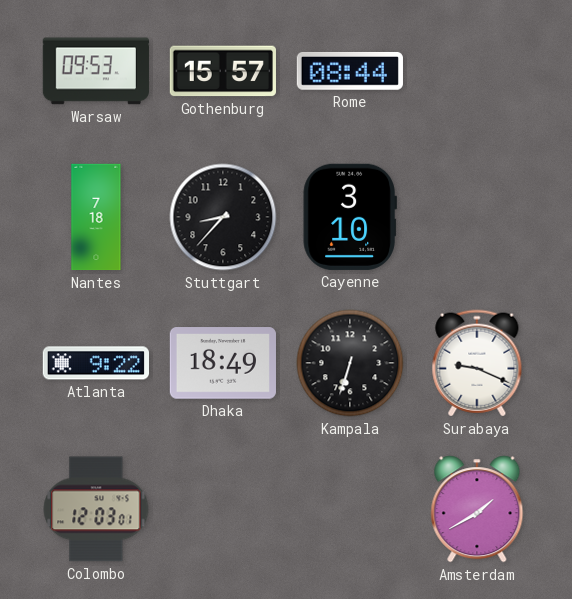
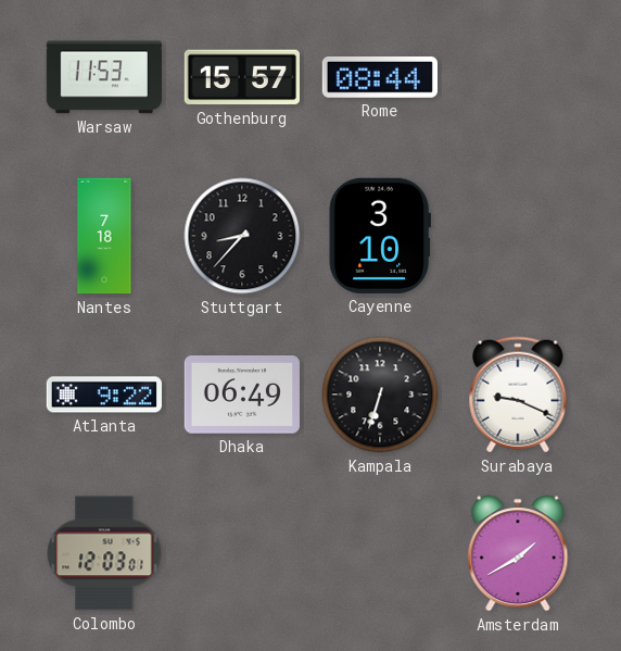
Warsaw: 09:53 -> 11:53 (104, 77)
Dhaka: 18:49 -> 06:49 (242, 395)
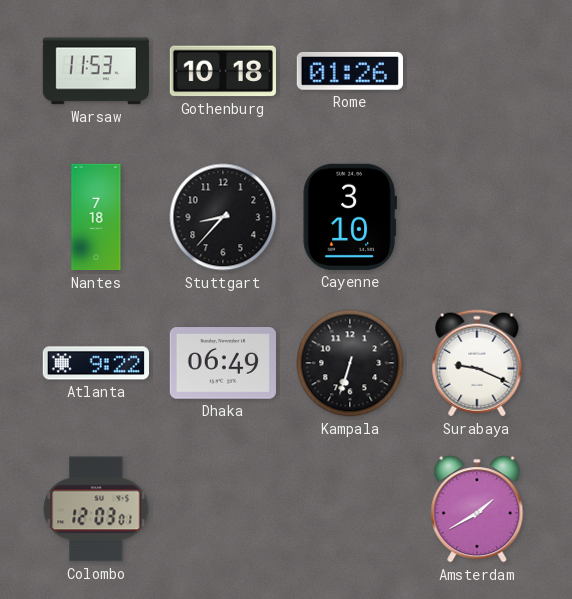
Gothenburg: 15:57 -> 10:18 (223, 71)
Rome: 08:44 -> 01:26 (350, 71)
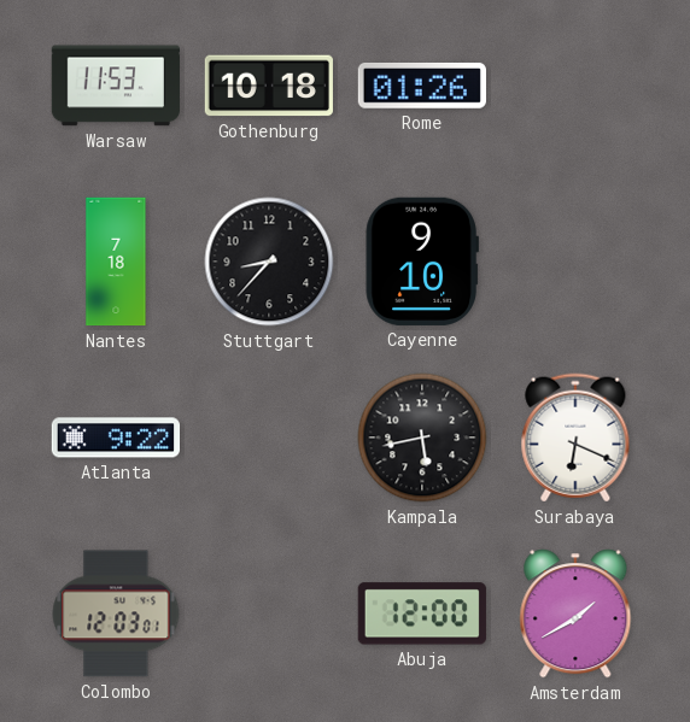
Cayenne: 3:10 -> 9:10 (422, 262)
Dhaka: 06:49 -> none (223, 363)
Kampala: 6:33 -> 5:43 (422, 438)
Surabaya: 9:19 -> 6:19 (575, 438)
Abuja: none -> 12:00 (422, 614)
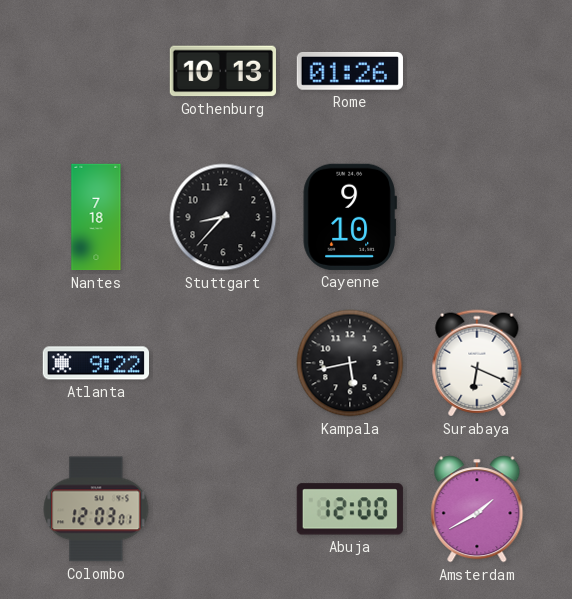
Warsaw: 11:53 -> none (116, 86)
Gothenburg: 10:18 -> 10:13 (223, 71)
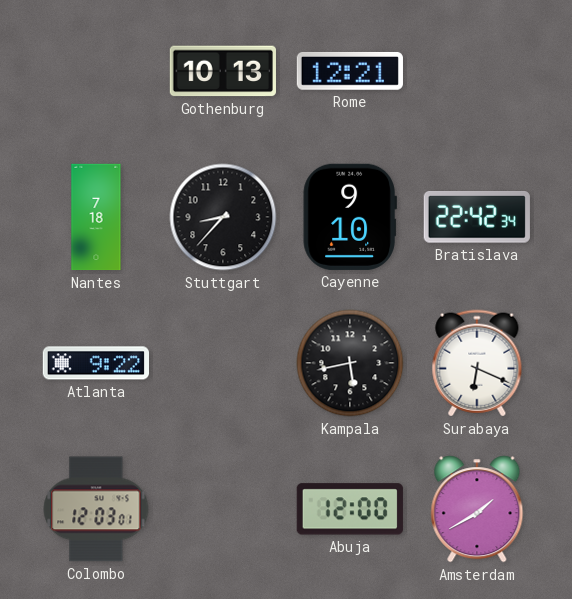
Rome: 01:26 -> 12:21 (350, 71)
Bratislava: none -> 22:42 (477, 218)
